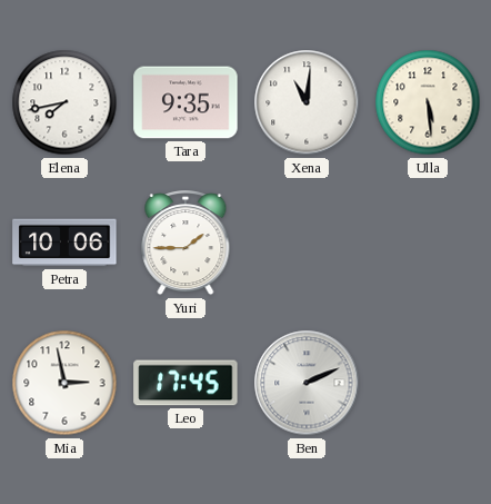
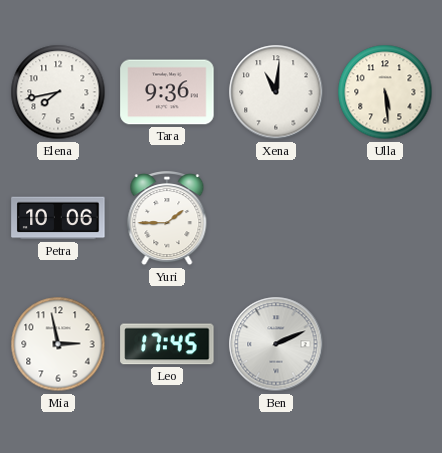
Tara: 9:35 -> 9:36 (167, 92)
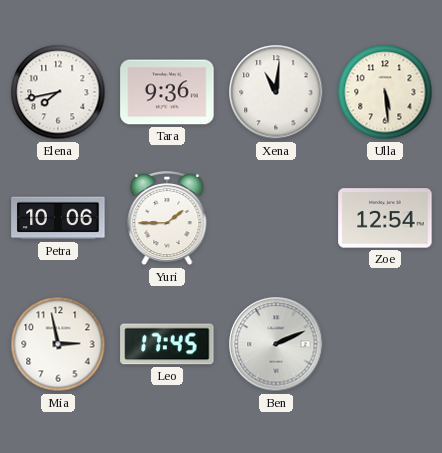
Zoe: none -> 12:54 (385, 218)
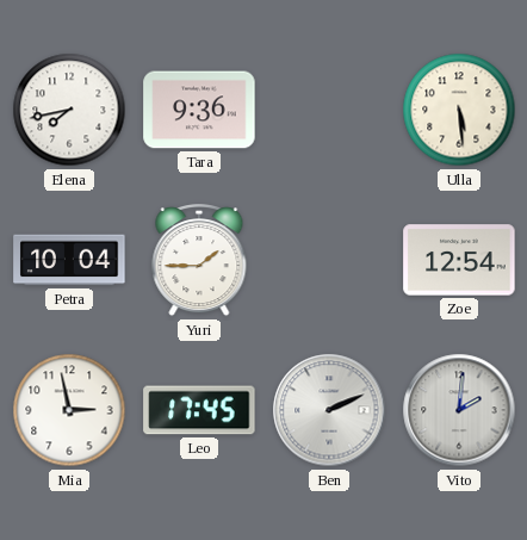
Xena: 11:01 -> none (276, 92)
Petra: 10:06 -> 10:04 (69, 260)
Vito: none -> 2:01 (459, 410)
